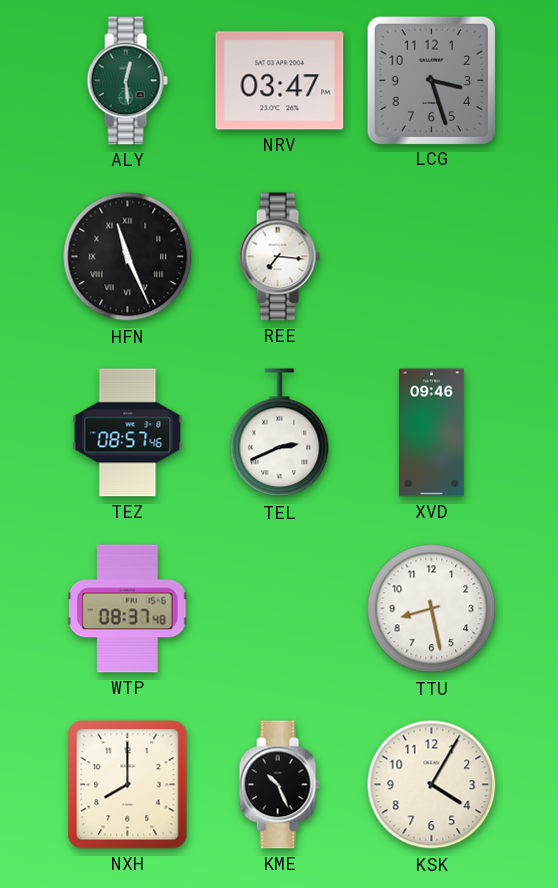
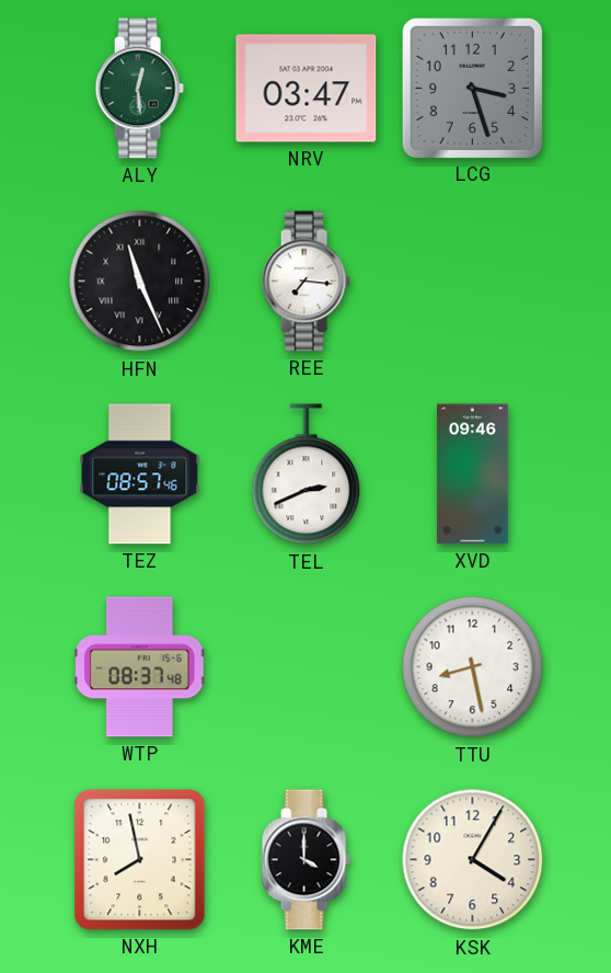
NXH: 8:00 -> 7:58 (140, 860)
KME: 10:26 -> 4:00 (305, 860)
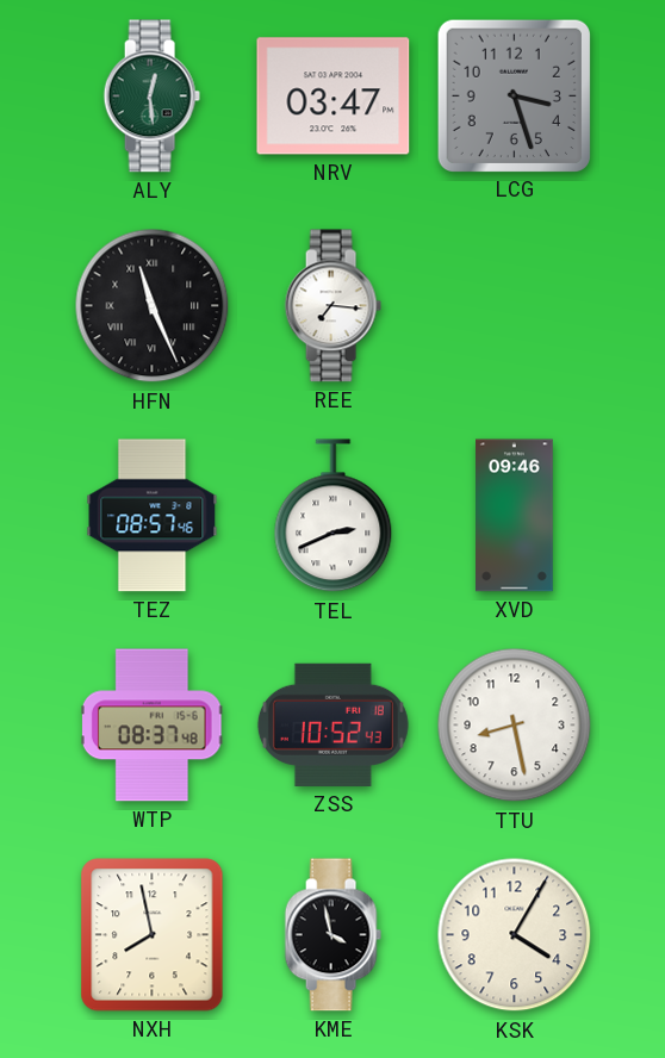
ZSS: none -> 10:52 (332, 724)
KME: 4:00 -> 3:58 (332, 935)
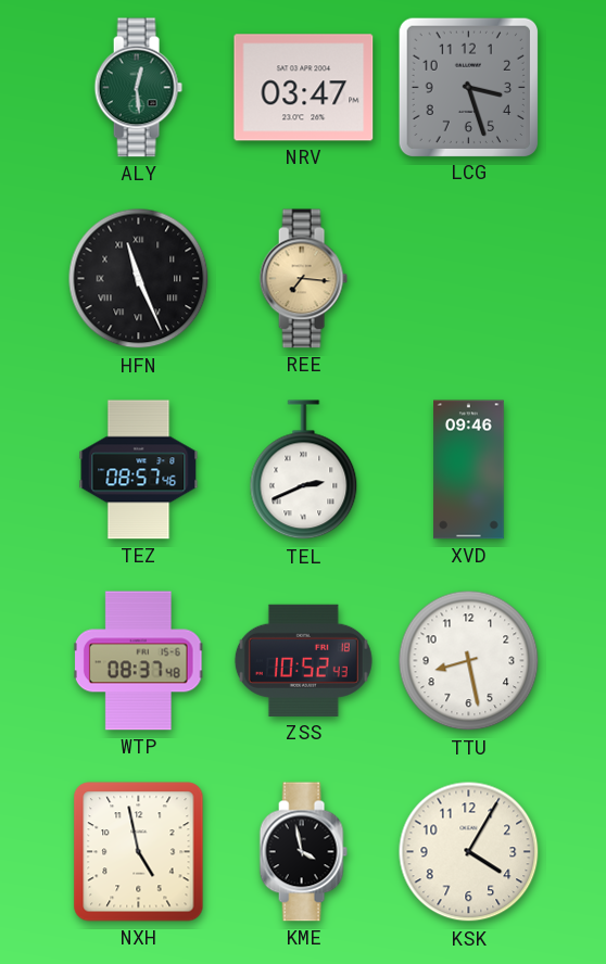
REE dial: white -> champagne (303, 279)
NXH: 7:58 -> 4:58 (139, 852)
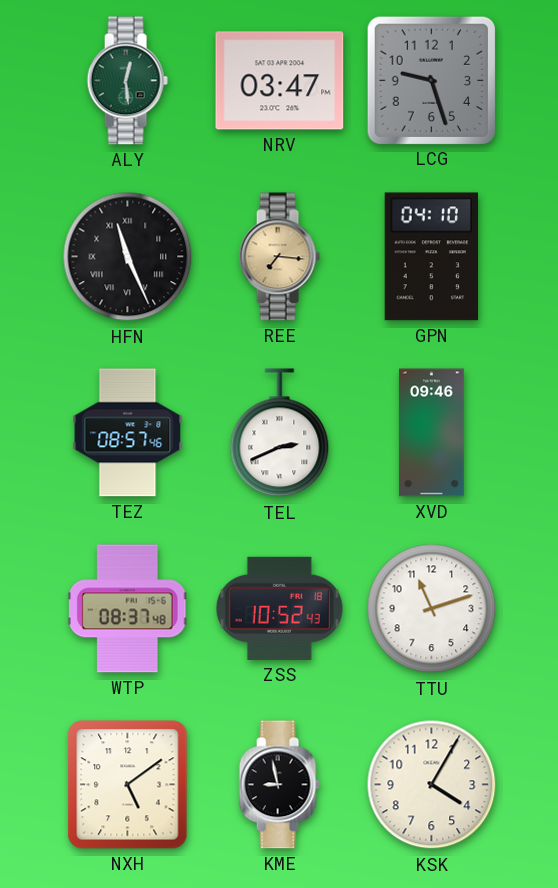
LCG: 3:27 -> 9:27 (431, 80)
GPN: none -> 04:10 (431, 257)
TTU: 8:28 -> 11:12 (432, 609)
NXH: 4:58 -> 5:09 (128, 785)
KME: 3:58 -> 8:58 (279, 785)
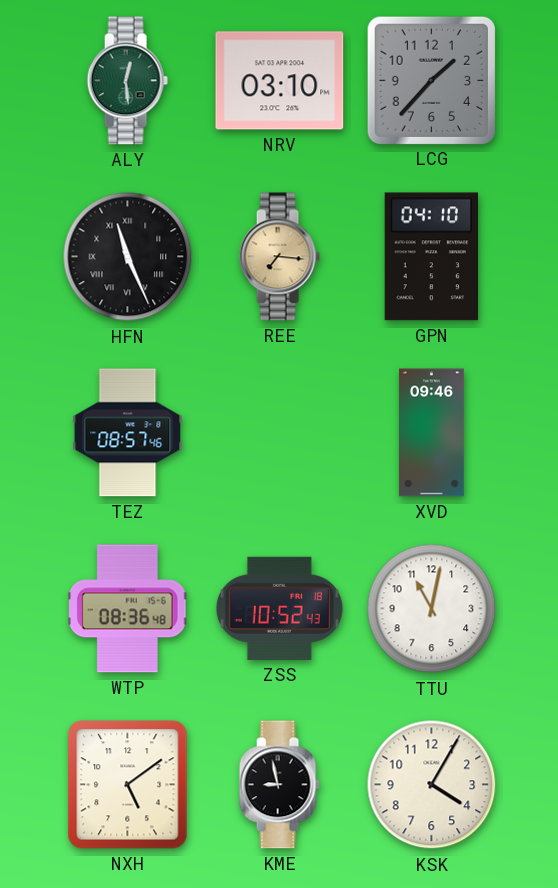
NRV: 03:47 -> 03:10 (280, 81)
LCG: 9:27 -> 1:37 (431, 80)
TEL: 2:41 -> none (280, 433)
WTP: 08:37 -> 08:36 (127, 609)
TTU: 11:12 -> 11:02 (432, 609)
